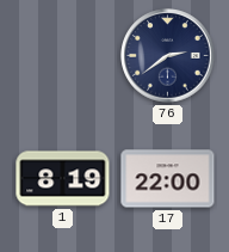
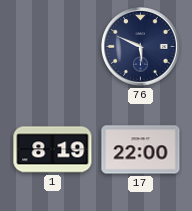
76: 2:39 -> 5:49 (141, 47)
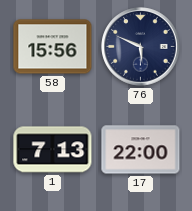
58: none -> 15:56 (53, 47)
1: 8:19 -> 7:13 (53, 150)
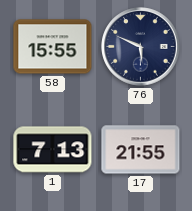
58: 15:56 -> 15:55 (53, 47)
17: 22:00 -> 21:55 (141, 150)
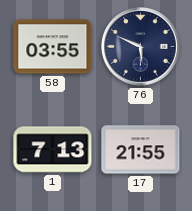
58: 15:55 -> 03:55 (53, 47)
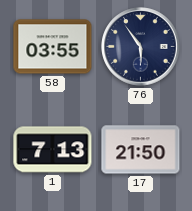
76: 5:49 -> 5:54 (141, 47)
17: 21:55 -> 21:50 (141, 150)
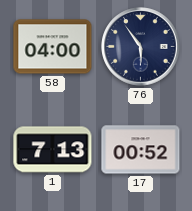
58: 03:55 -> 04:00 (53, 47)
17: 21:50 -> 00:52 (141, 150)
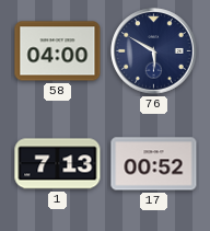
76: 5:54 -> 5:50 (154, 51)
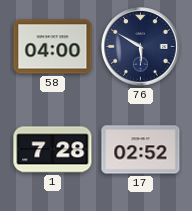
1: 7:13 -> 7:28 (53, 150)
17: 00:52 -> 02:52 (141, 150)
